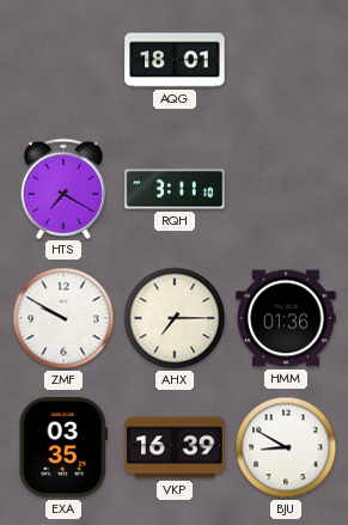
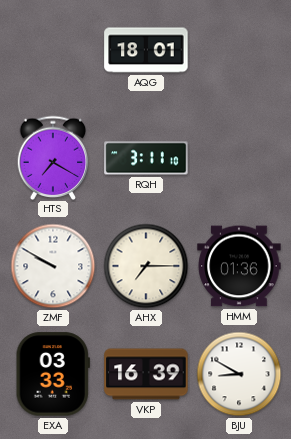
EXA: 03:35 -> 03:33 (53, 374)
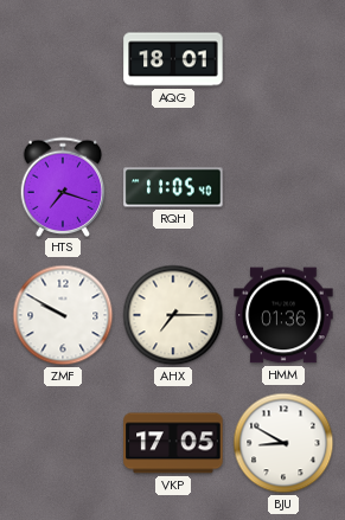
HTS: 7:20 -> 7:18 (63, 186)
RQH: 3:11 -> 11:05 (173, 187)
EXA: 03:33 -> none (53, 374)
VKP: 16:39 -> 17:05 (173, 443)
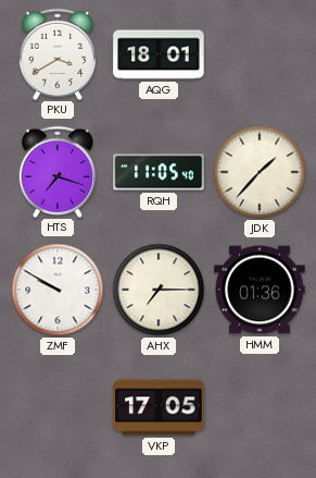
PKU: none -> 3:40 (58, 53)
JDK: none -> 1:37 (260, 172)
BJU: 8:50 -> none (283, 443)
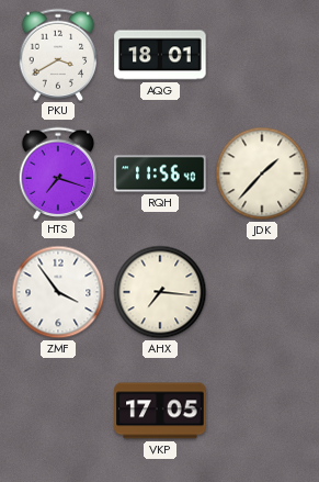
RQH: 11:05 -> 11:56 (160, 173)
ZMF: 9:50 -> 3:54 (58, 292)
AHX: 7:15 -> 7:16 (160, 292)
HMM: 01:36 -> none (260, 290)
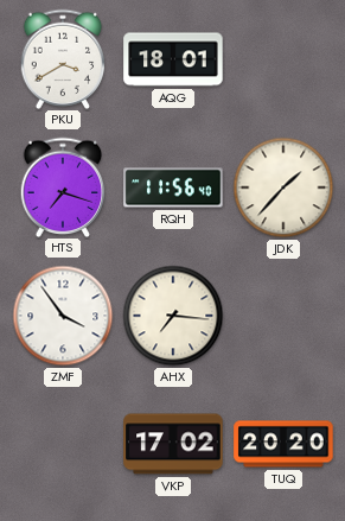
VKP: 17:05 -> 17:02 (173, 444)
TUQ: none -> 20:20 (283, 444)
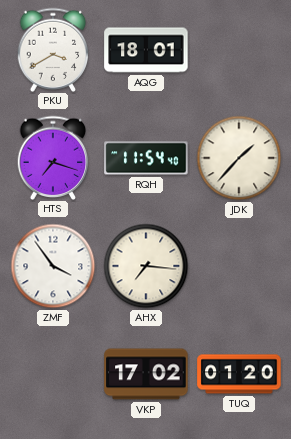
RQH: 11:56 -> 11:54 (146, 158)
TUQ: 20:20 -> 01:20 (239, 374)
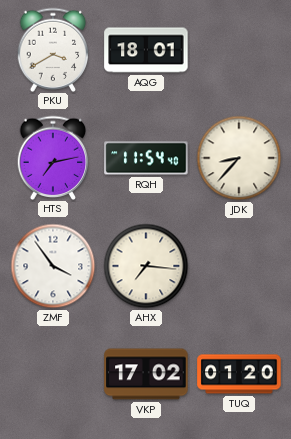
HTS: 7:18 -> 7:13 (53, 157)
JDK: 1:37 -> 8:37 (239, 158)
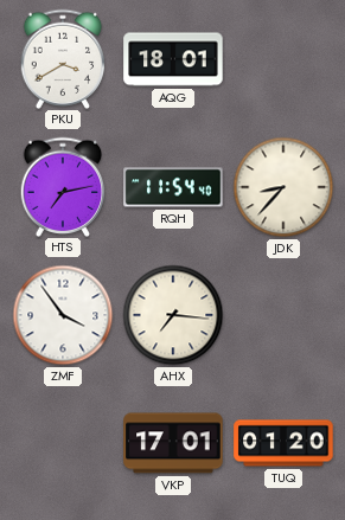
VKP: 17:02 -> 17:01 (173, 443)
